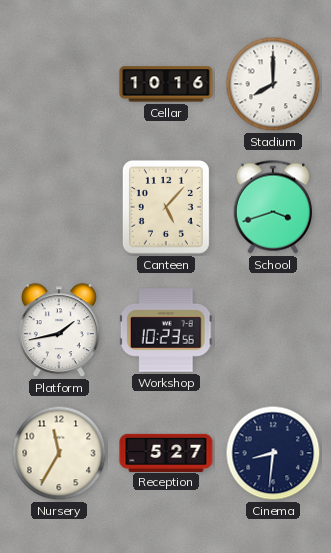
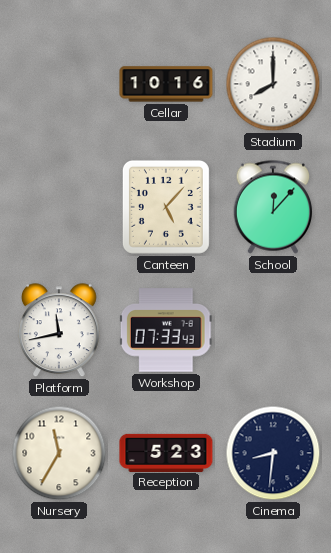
School: 3:42 -> 12:07 (273, 207)
Platform: 1:43 -> 11:43 (59, 331)
Workshop: 10:23 -> 07:33 (166, 330)
Reception: 5:27 -> 5:23 (166, 452)
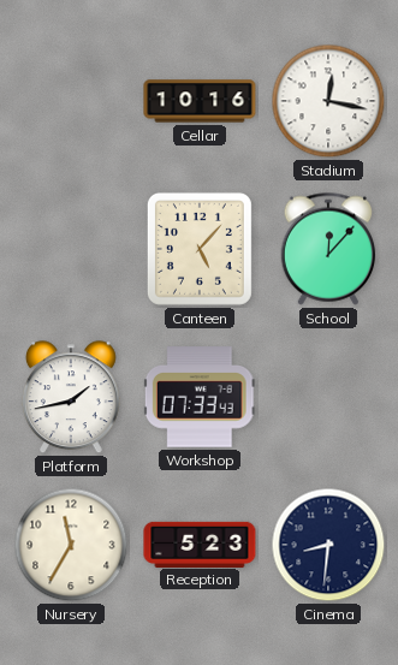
Stadium: 8:00 -> 12:17 (328, 101)
Platform: 11:43 -> 1:43 (71, 398)
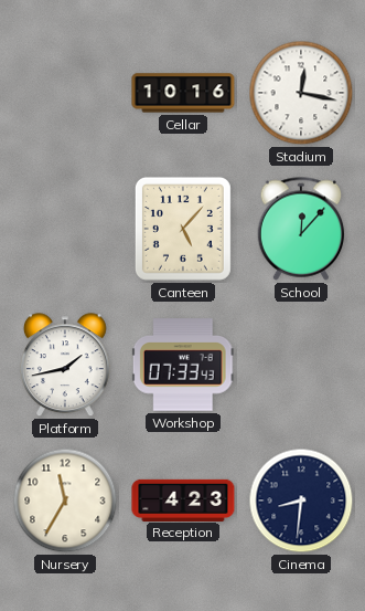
Reception: 5:23 -> 4:23 (183, 499)
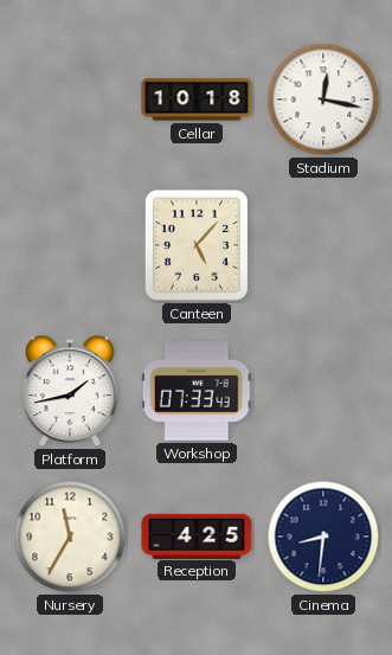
Cellar: 10:16 -> 10:18 (197, 99)
School: 12:07 -> none (301, 229)
Reception: 4:23 -> 4:25 (197, 535)
